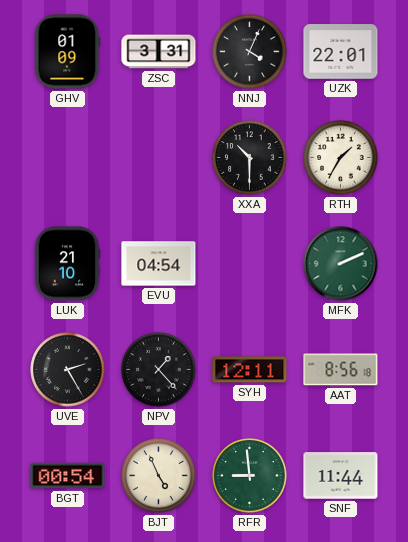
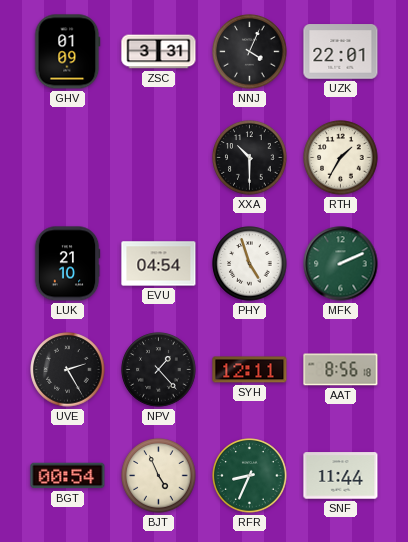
PHY: none -> 4:57 (250, 264)
RFR: 8:59 -> 8:34 (250, 476)
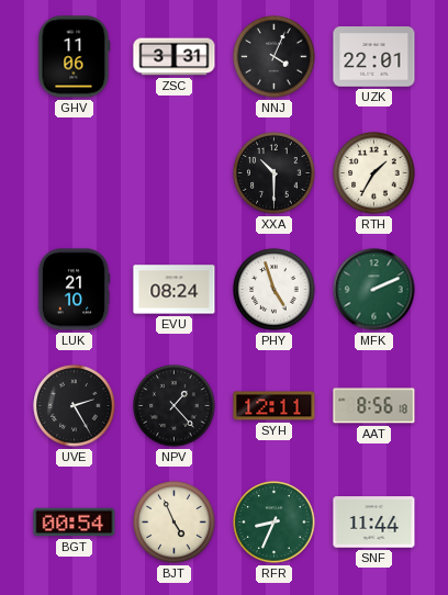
GHV: 01:09 -> 11:06 (75, 57)
EVU: 04:54 -> 08:24 (175, 290)
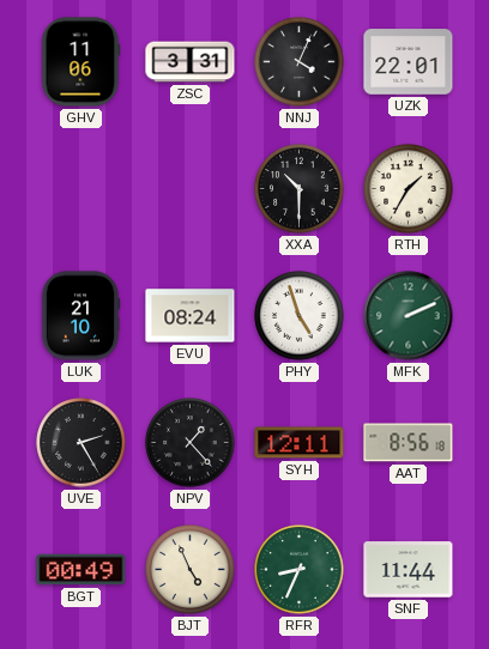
BGT: 00:54 -> 00:49 (81, 570)
